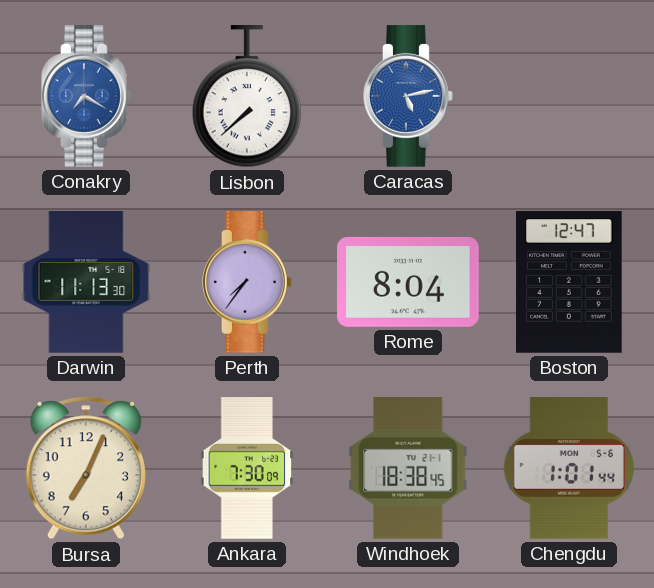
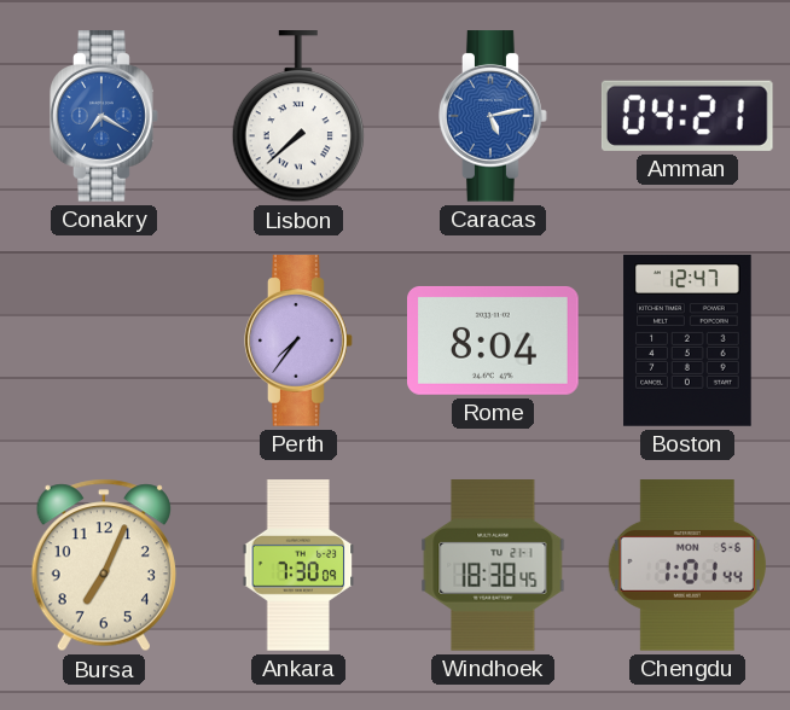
Amman: none -> 04:21 (687, 116)
Darwin: 11:13 -> none (86, 282)
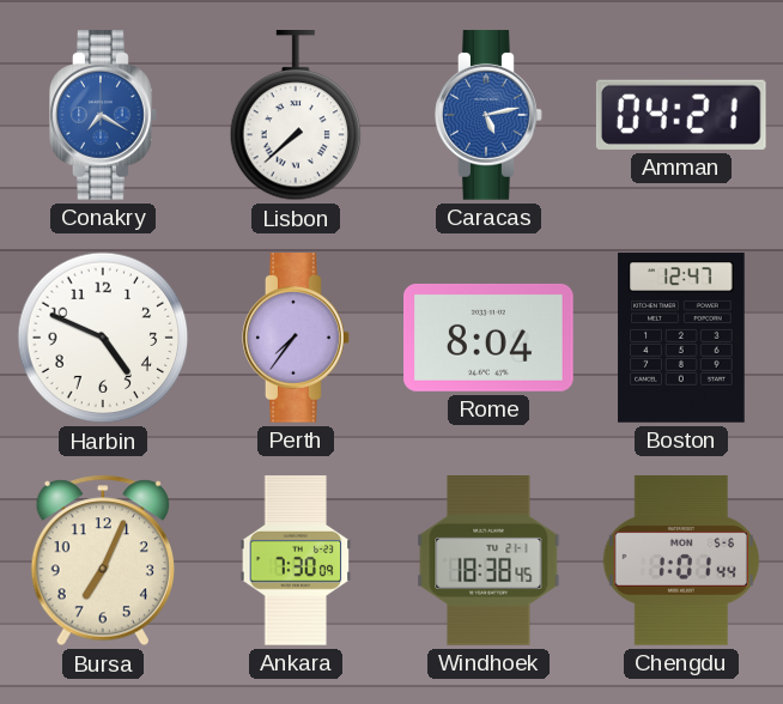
Harbin: none -> 4:49 (103, 338)
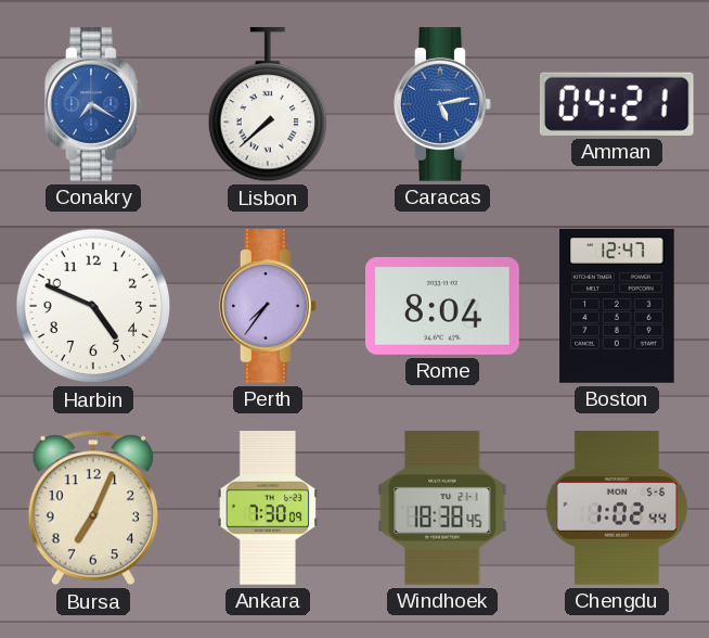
Chengdu: 1:01 -> 1:02 (617, 508)
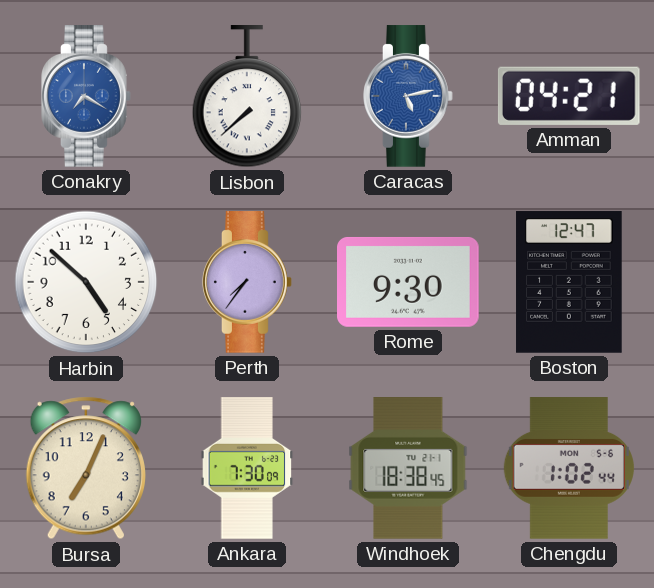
Harbin: 4:49 -> 4:52 (86, 282)
Rome: 8:04 -> 9:30 (409, 282)
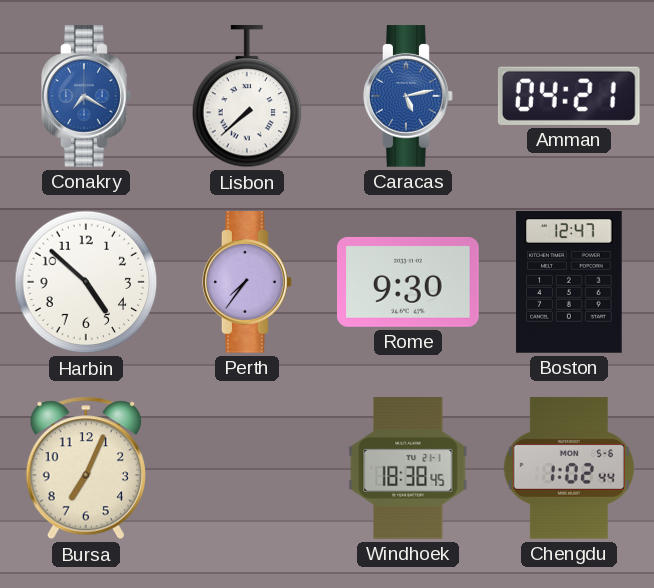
Ankara: 7:30 -> none (247, 468)
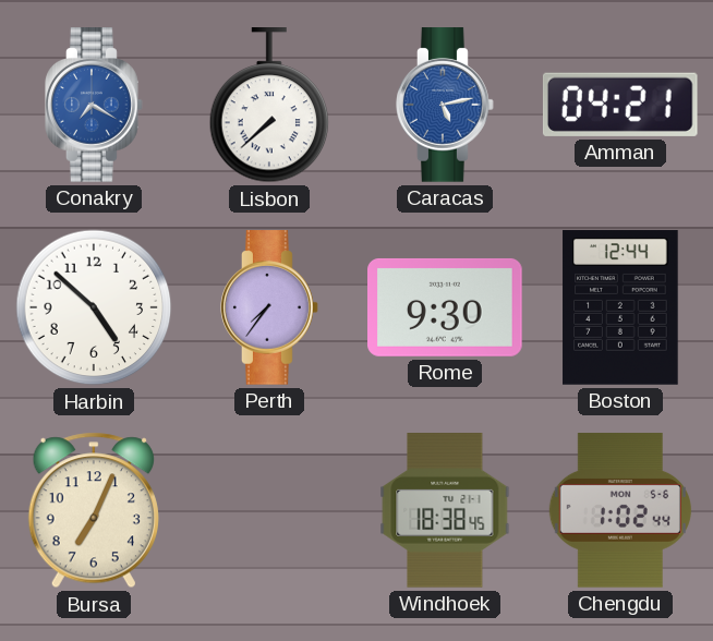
Boston: 12:47 -> 12:44 (620, 307)
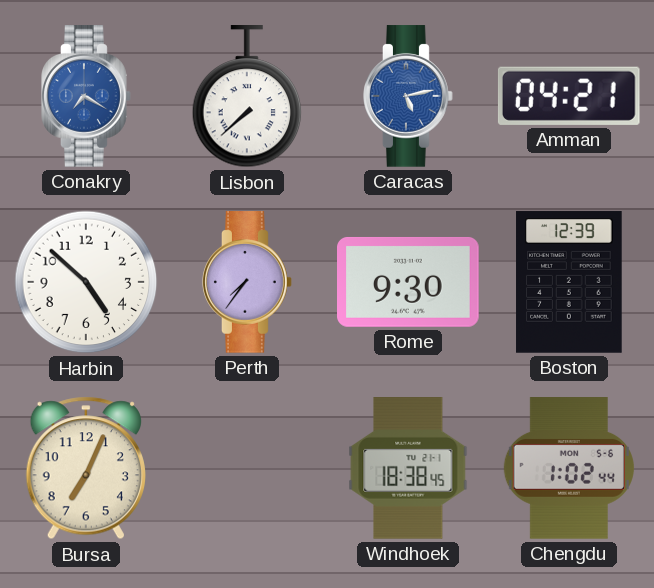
Boston: 12:44 -> 12:39 (569, 282)
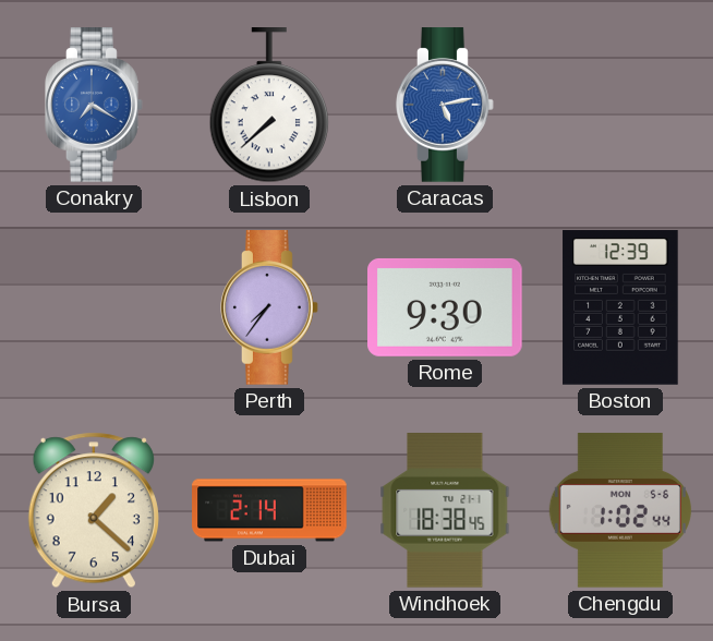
Amman: 04:21 -> none (569, 96)
Harbin: 4:52 -> none (86, 282)
Bursa: 7:04 -> 1:22 (94, 510)
Dubai: none -> 2:14 (269, 510)
